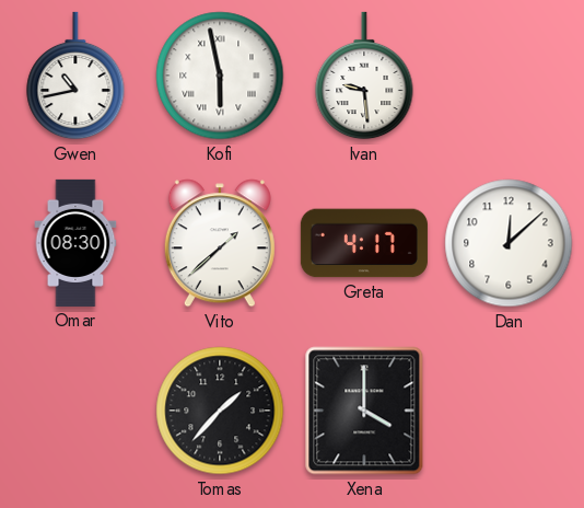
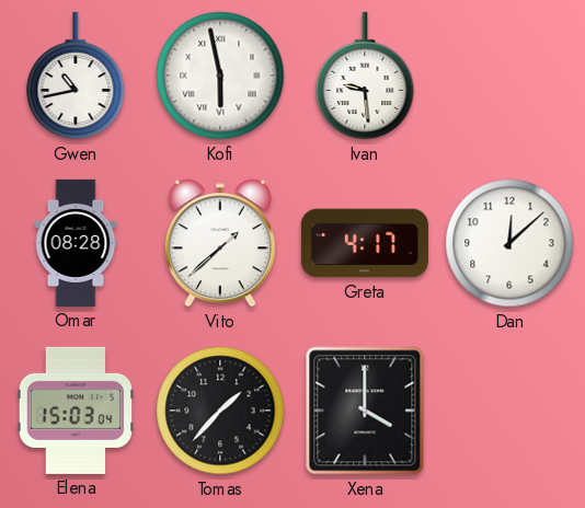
Omar: 08:30 -> 08:28 (76, 243)
Elena: none -> 15:03 (76, 411)
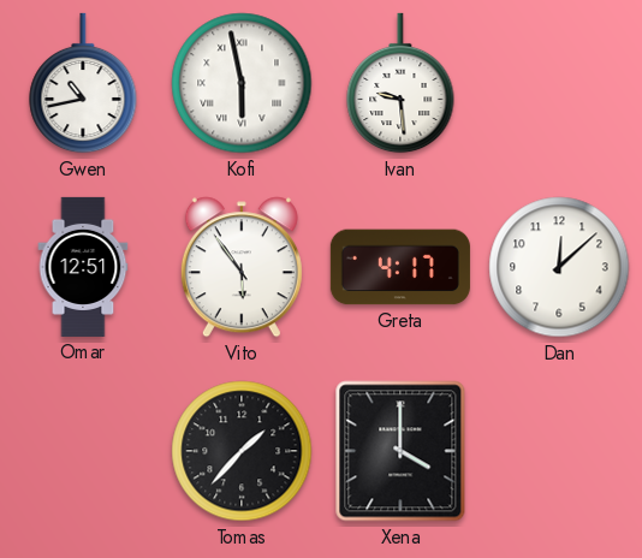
Omar: 08:28 -> 12:51 (83, 267)
Vito: 1:38 -> 5:54 (242, 267)
Elena: 15:03 -> none (76, 411)
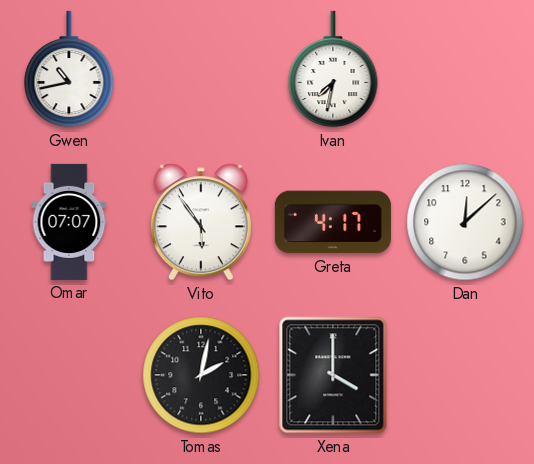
Kofi: 5:58 -> none (242, 83)
Ivan: 9:29 -> 7:32 (333, 69)
Omar: 12:51 -> 07:07 (69, 222)
Tomas: 1:37 -> 2:02 (201, 375)
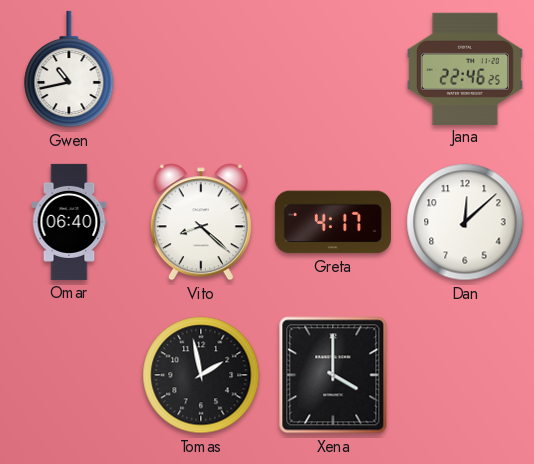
Ivan: 7:32 -> none (333, 69)
Jana: none -> 22:46 (465, 68)
Omar: 07:07 -> 06:40 (69, 222)
Vito: 5:54 -> 8:22 (201, 222)
Tomas: 2:02 -> 1:58 (201, 375)
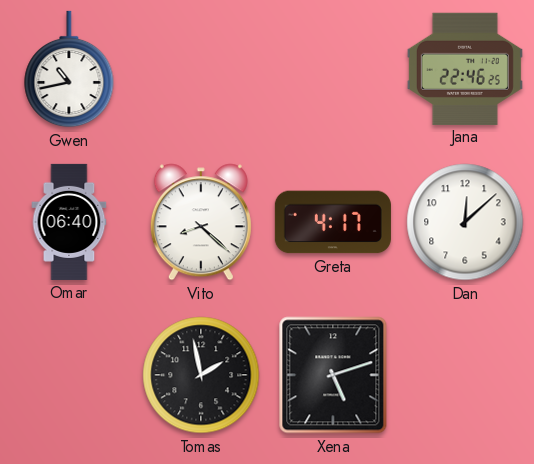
Xena: 4:00 -> 5:12 (333, 375)
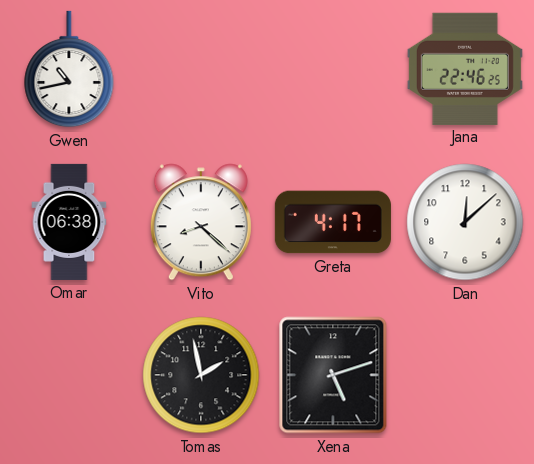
Omar: 06:40 -> 06:38 (69, 222)
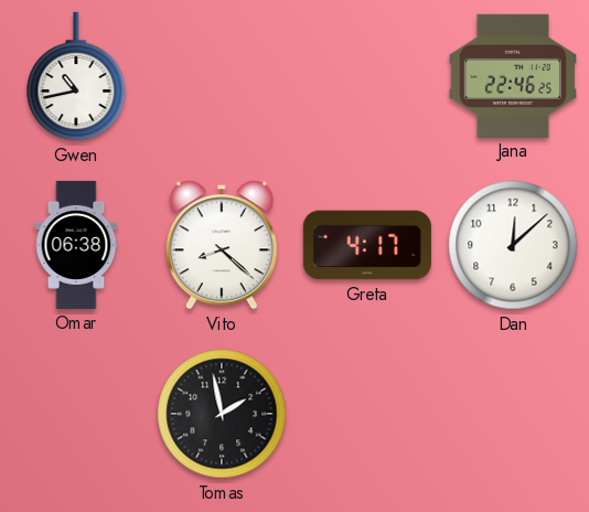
Xena: 5:12 -> none (333, 375)
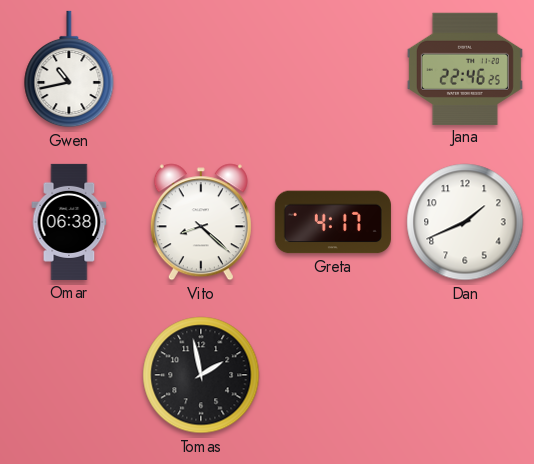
Dan: 12:08 -> 1:41 (465, 222)
